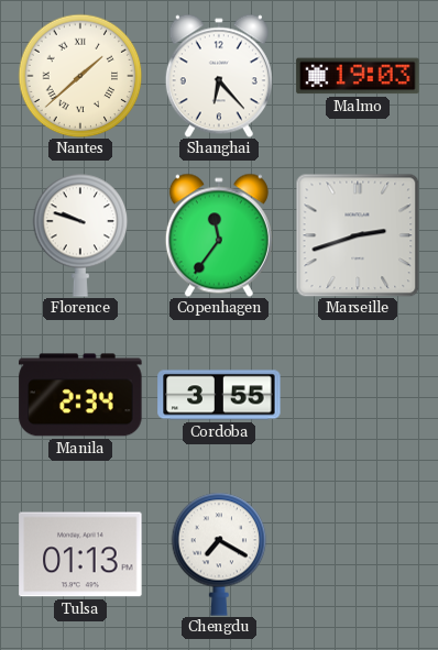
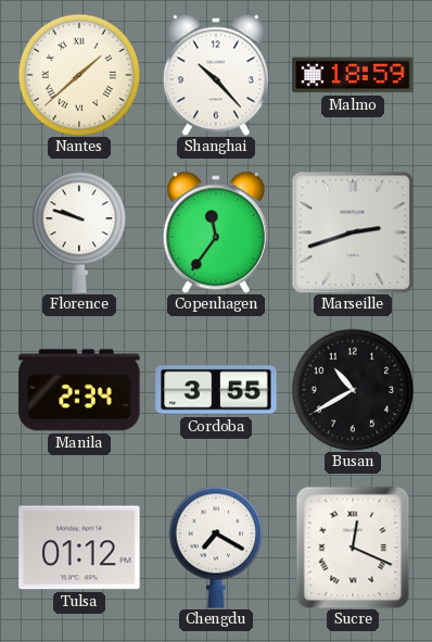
Shanghai: 6:23 -> 10:23 (216, 75)
Malmo: 19:03 -> 18:59 (353, 75)
Busan: none -> 10:40 (353, 390)
Tulsa: 01:13 -> 01:12 (79, 547)
Sucre: none -> 12:19 (353, 547)
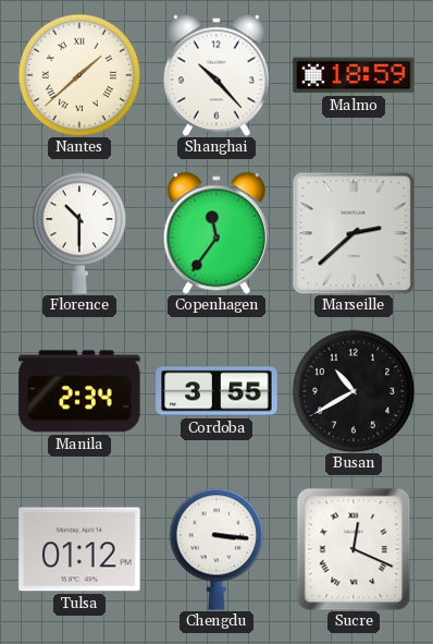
Florence: 9:48 -> 10:30 (79, 233)
Marseille: 2:42 -> 2:38 (354, 233)
Chengdu: 7:20 -> 3:16 (216, 549)
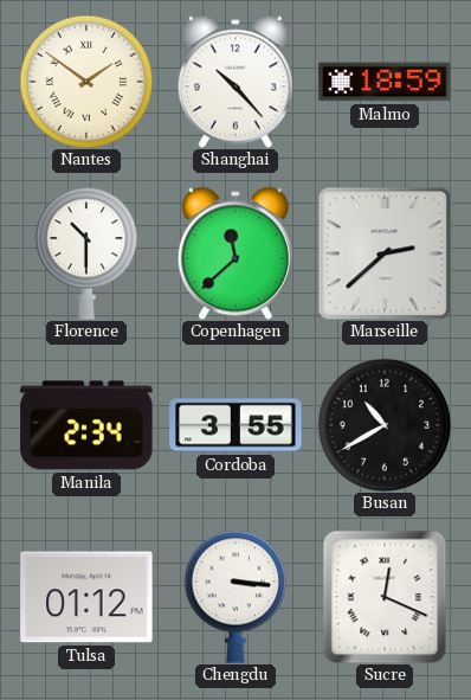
Nantes: 1:38 -> 1:51 (86, 82)
Copenhagen: 11:36 -> 11:38 (236, 253)
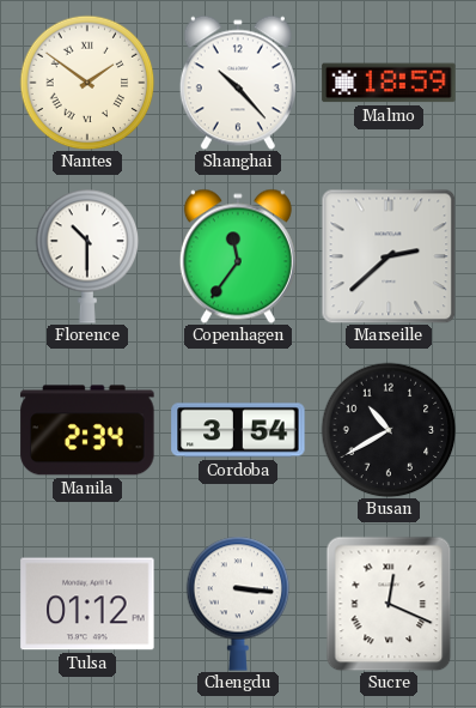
Copenhagen: 11:38 -> 11:36 (238, 256)
Cordoba: 3:55 -> 3:54 (238, 430)
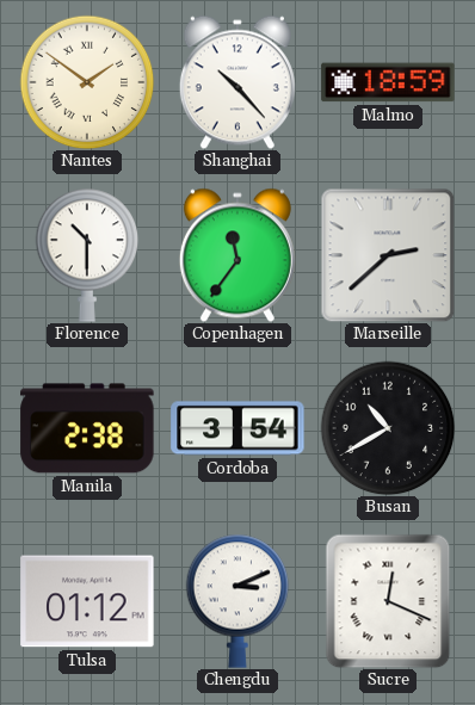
Manila: 2:34 -> 2:38 (87, 428)
Chengdu: 3:16 -> 3:11 (237, 601)
